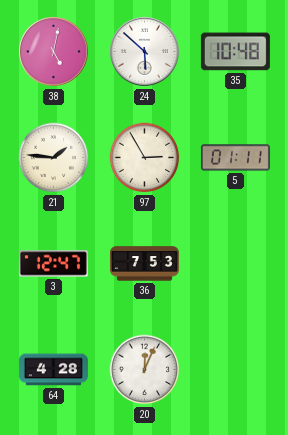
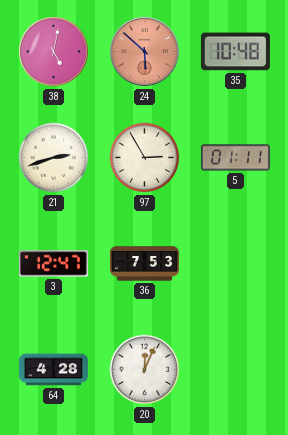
24 dial: white -> salmon (145, 52)
21: 1:46 -> 2:42 (54, 158)
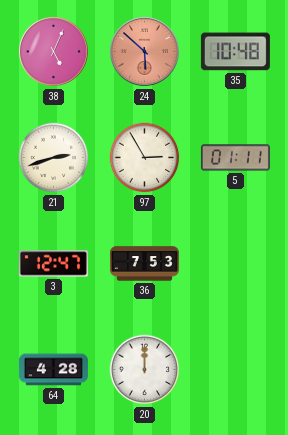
38: 5:02 -> 5:04 (54, 52)
20: 12:04 -> 12:00 (145, 370)
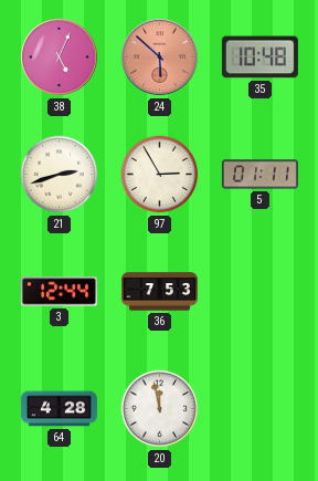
3: 12:47 -> 12:44 (59, 292)
20: 12:00 -> 11:58 (160, 409)
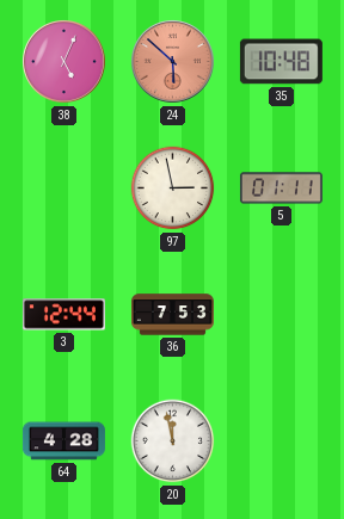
21: 2:42 -> none (60, 175)
97: 2:55 -> 2:58 (173, 189)
